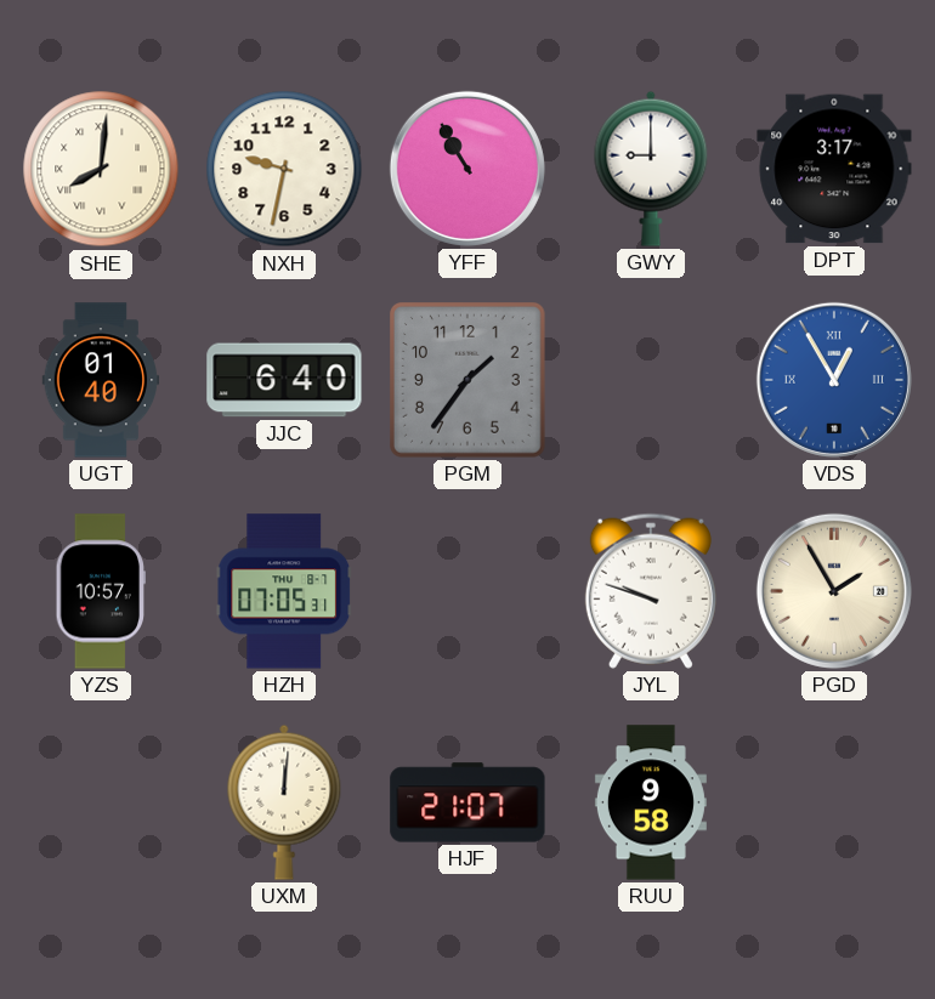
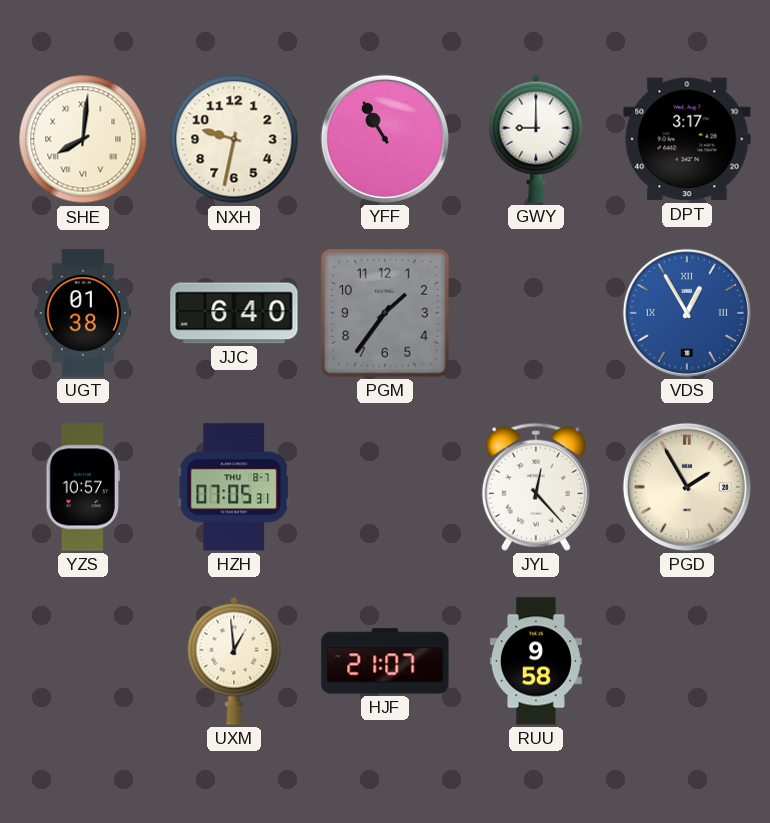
UGT: 01:40 -> 01:38 (83, 313)
JYL: 9:48 -> 12:23 (536, 487)
UXM: 12:01 -> 12:59 (234, 661)
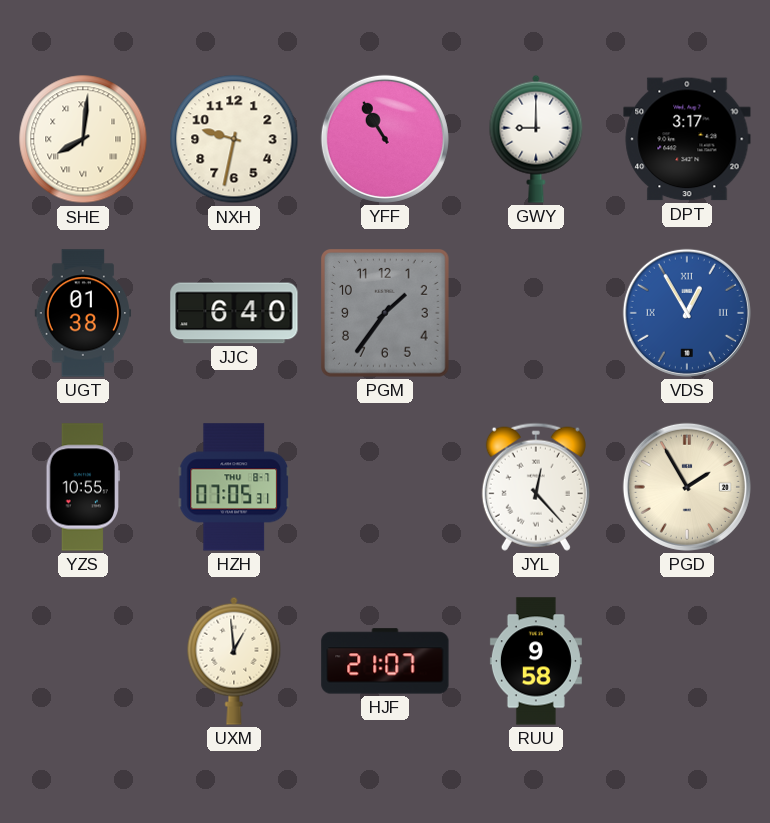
YZS: 10:57 -> 10:55 (82, 487)
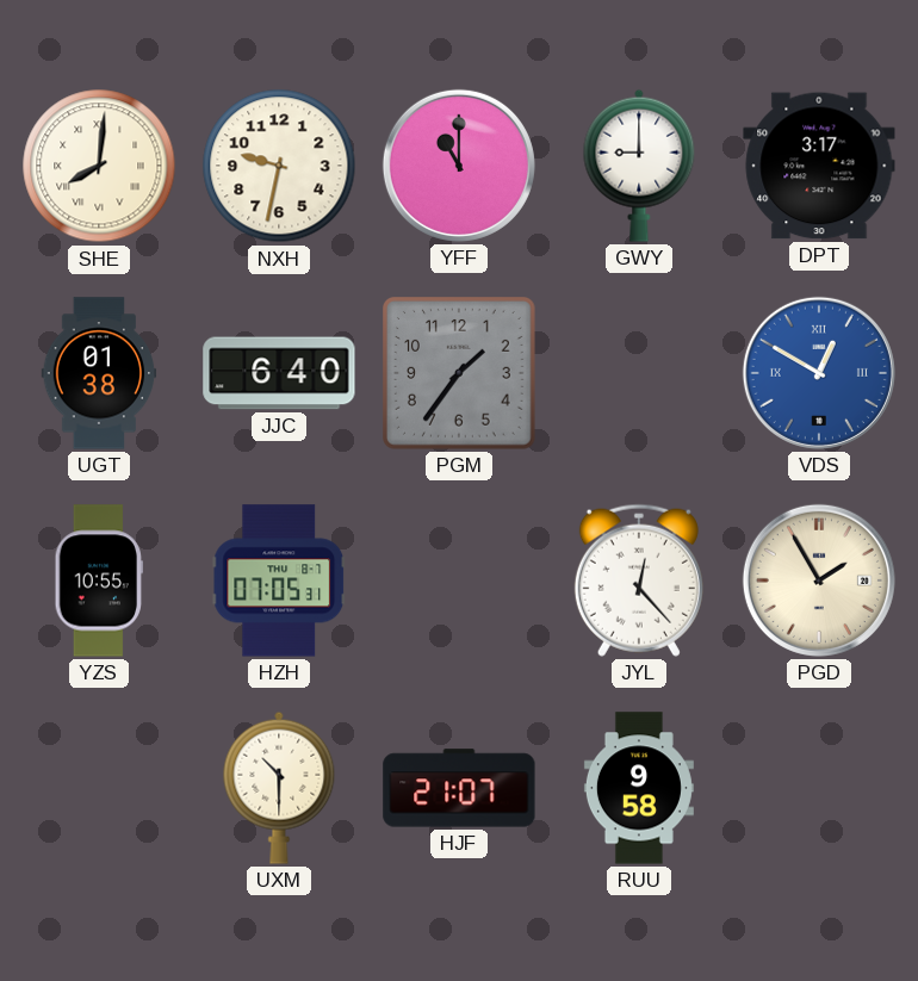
YFF: 10:55 -> 11:00 (459, 166)
VDS: 12:55 -> 12:50 (819, 373)
UXM: 12:59 -> 10:30 (279, 788)
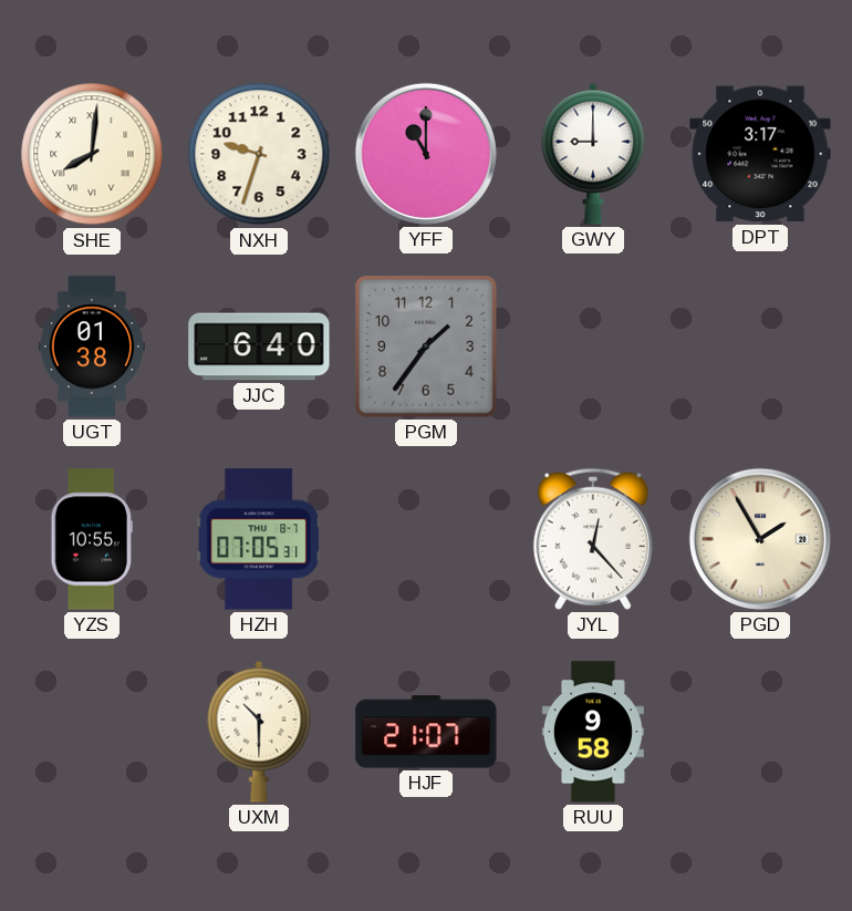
NXH: 9:32 -> 9:33 (259, 154)
VDS: 12:50 -> none (819, 373)
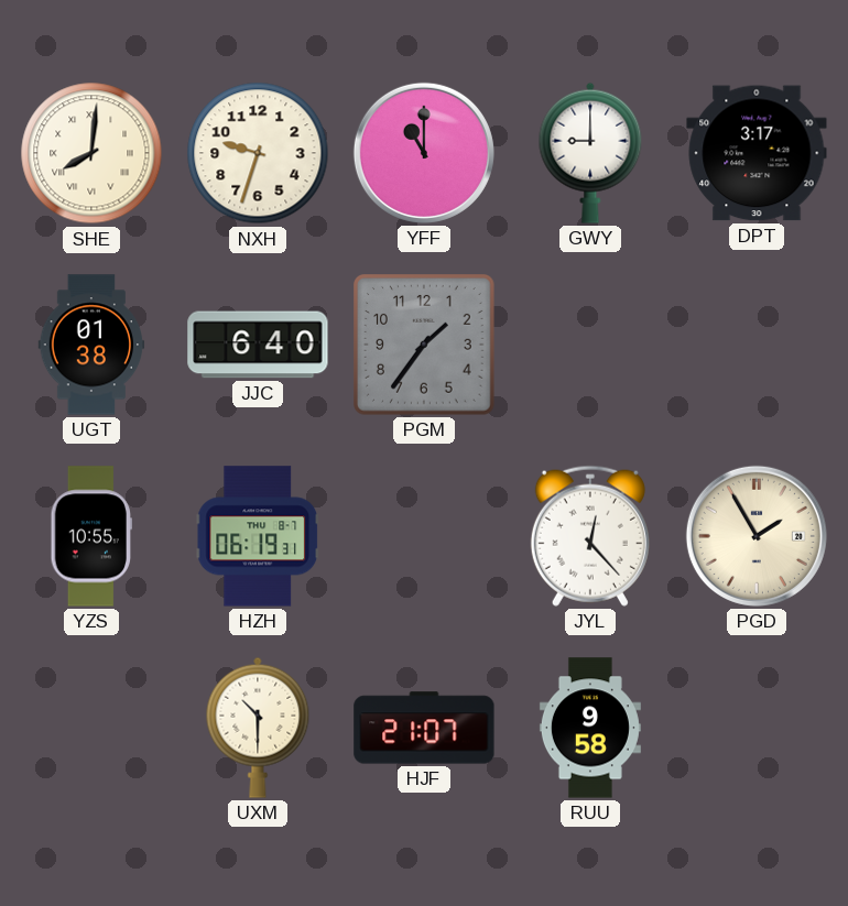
HZH: 07:05 -> 06:19 (258, 536)
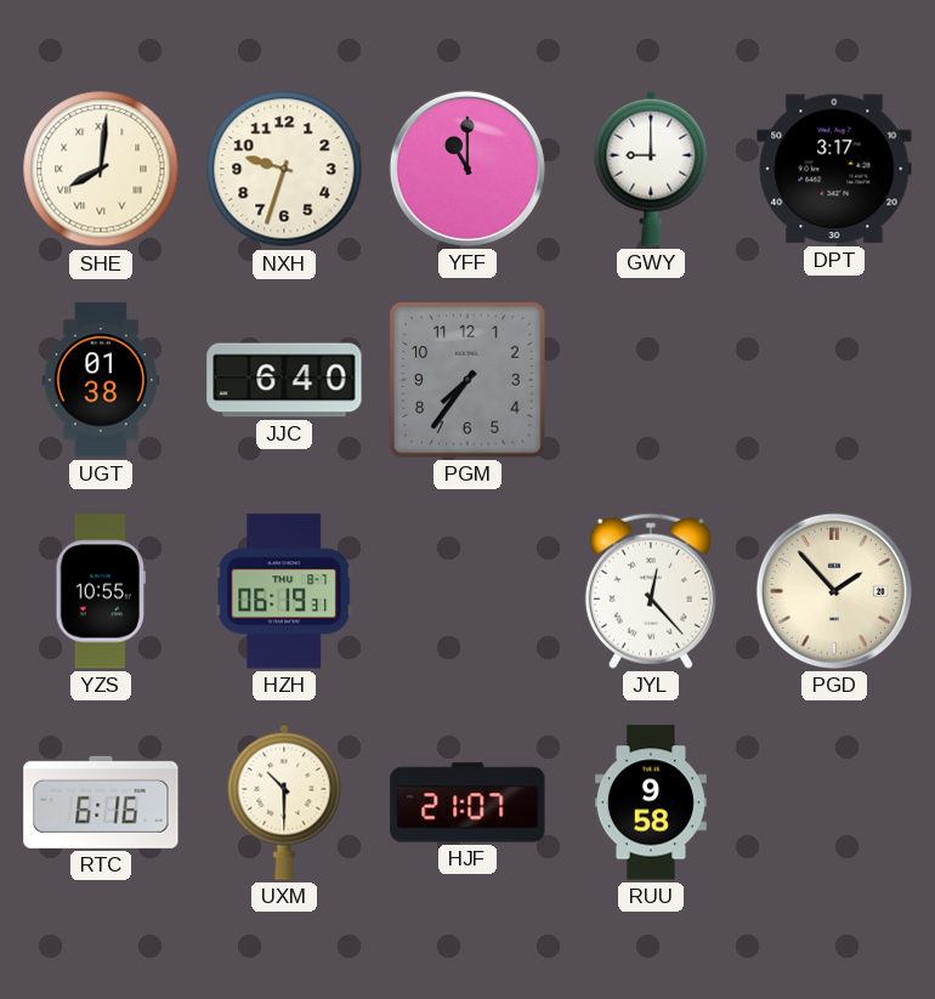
PGM: 1:36 -> 7:36 (469, 381)
PGD: 1:55 -> 1:53 (834, 591)
RTC: none -> 6:16 (101, 802)
